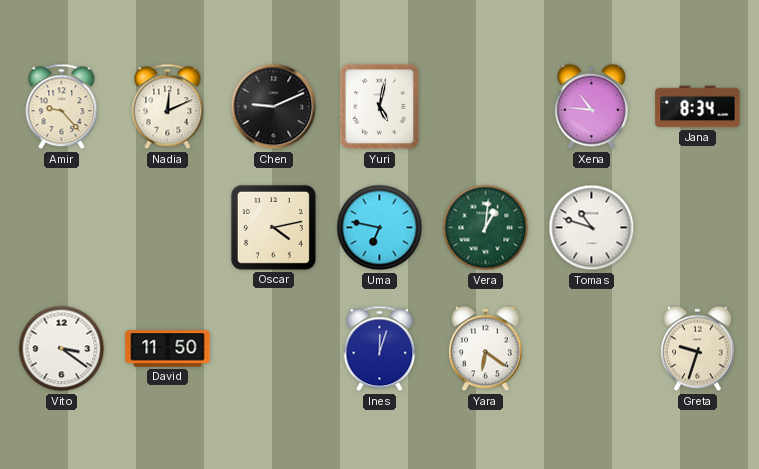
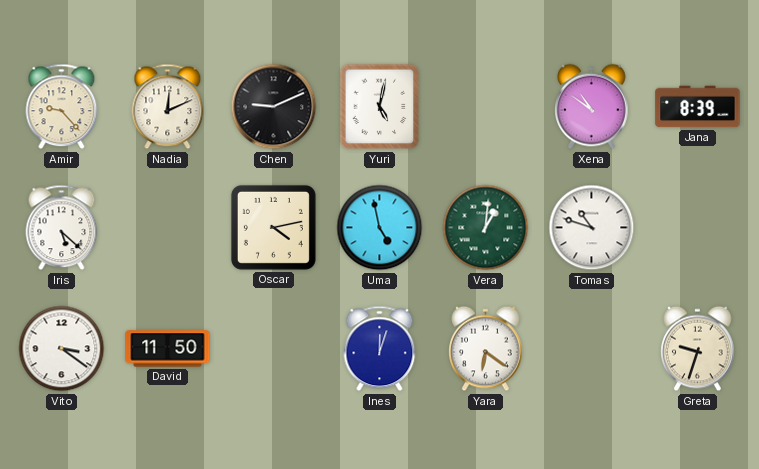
Xena: 10:46 -> 10:51 (592, 107)
Jana: 8:34 -> 8:39 (698, 107)
Iris: none -> 5:22 (62, 228)
Uma: 6:47 -> 4:58 (380, 228)
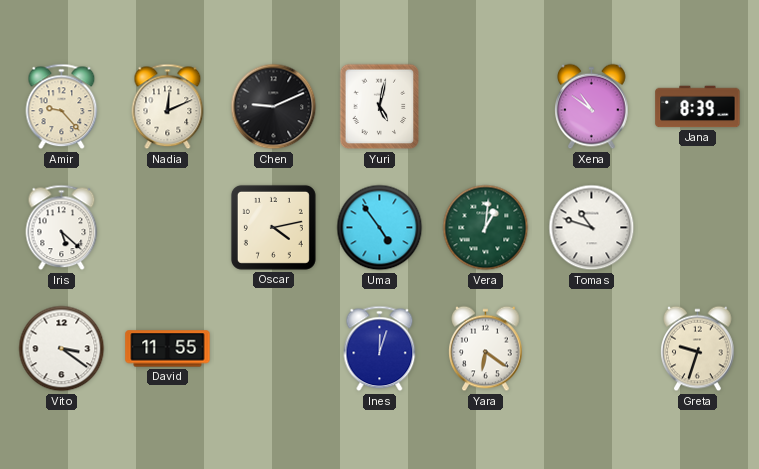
Uma: 4:58 -> 4:54 (380, 228)
David: 11:50 -> 11:55 (168, 349)
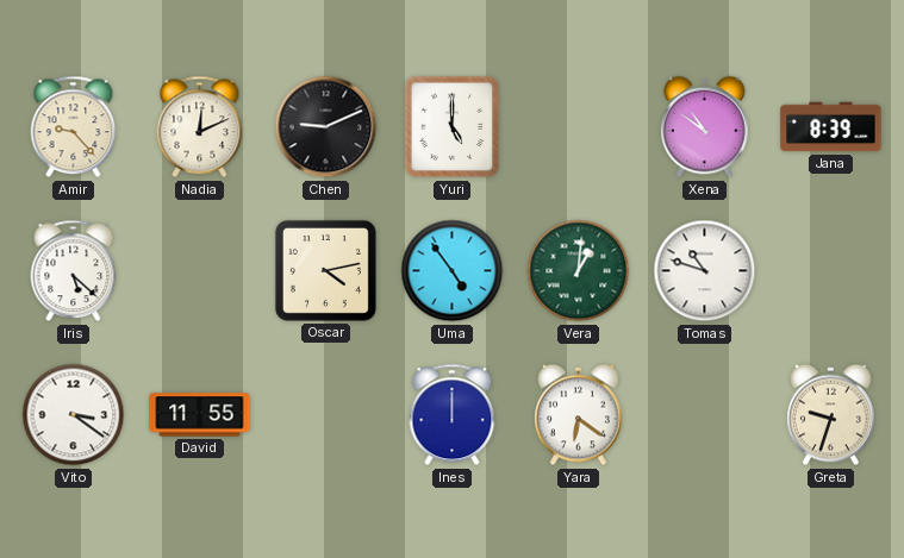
Yuri: 5:02 -> 5:00 (453, 127)
Ines: 12:03 -> 12:00 (453, 415)
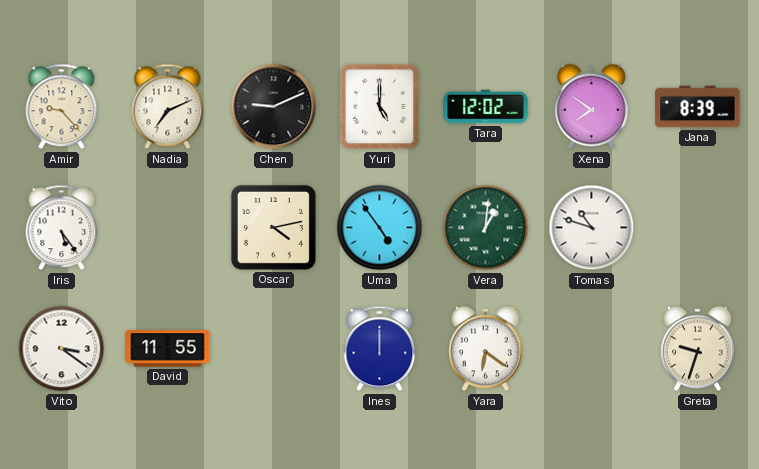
Nadia: 12:11 -> 7:11 (168, 107)
Tara: none -> 12:02 (486, 107)
Xena: 10:51 -> 7:51 (592, 107)
Iris: 5:22 -> 5:24 (62, 228)
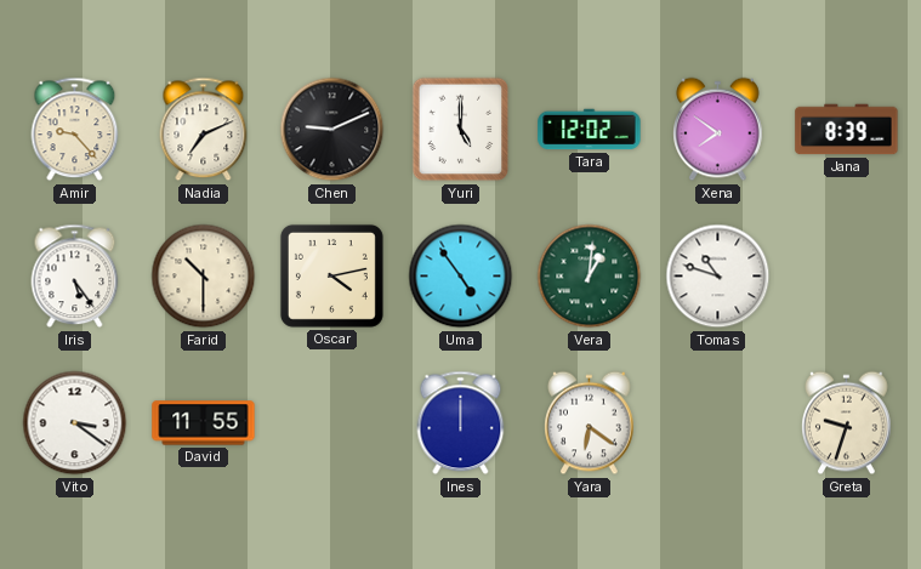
Farid: none -> 10:30 (204, 277)
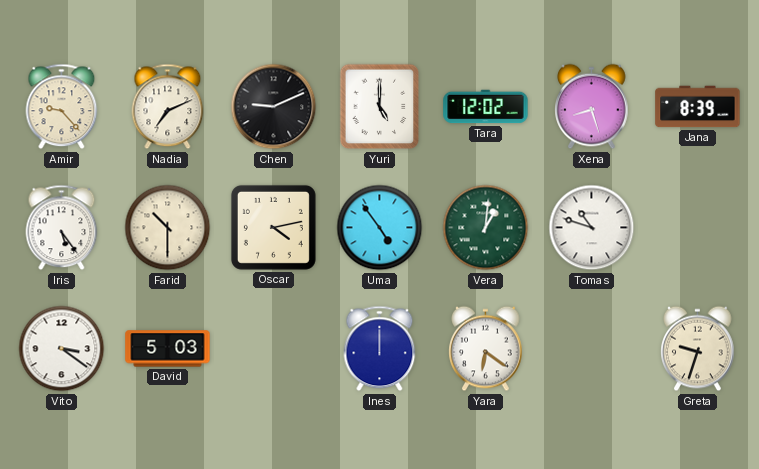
Xena: 7:51 -> 8:27 (592, 107)
David: 11:55 -> 5:03 (168, 349)
